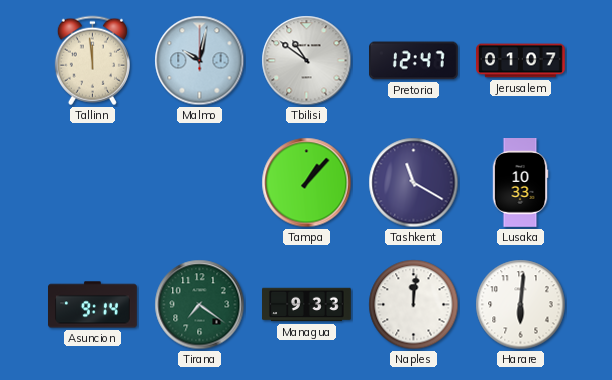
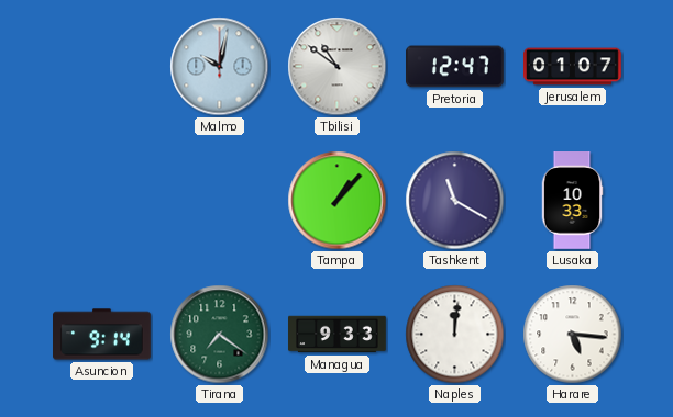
Tallinn: 11:59 -> none (92, 61)
Harare: 6:01 -> 5:16 (573, 335)
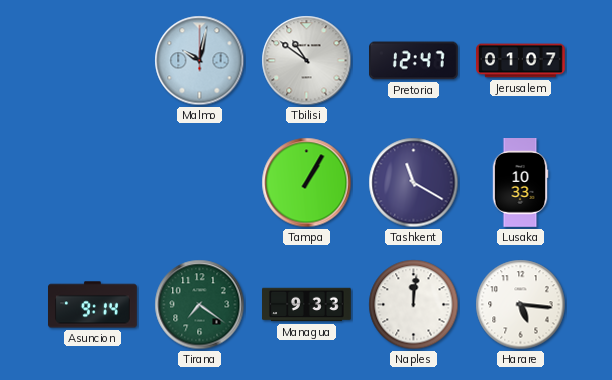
Tampa: 1:07 -> 1:05 (307, 183)
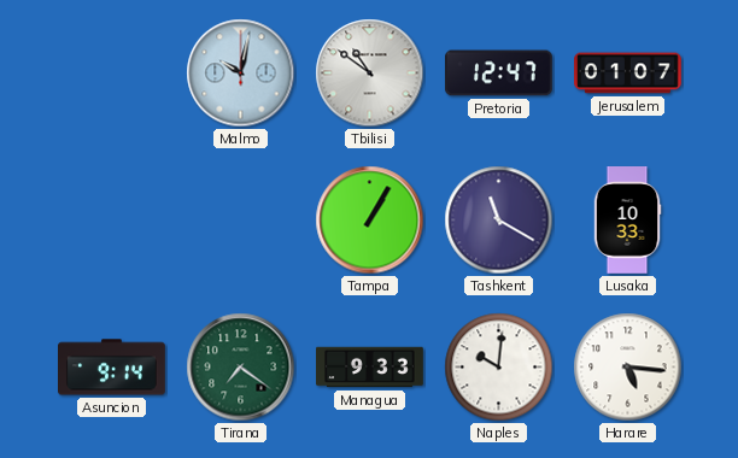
Naples: 12:01 -> 10:01 (499, 368)
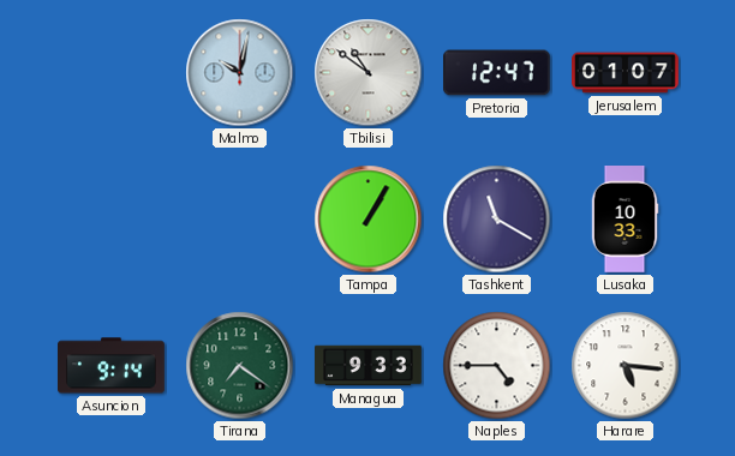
Naples: 10:01 -> 4:45 (497, 366)
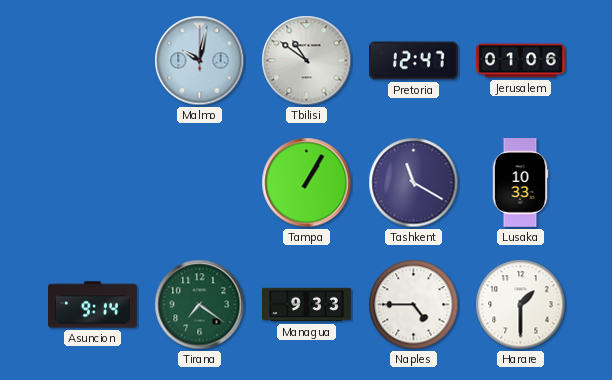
Jerusalem: 01:07 -> 01:06 (521, 61)
Harare: 5:16 -> 1:30 (521, 305)
